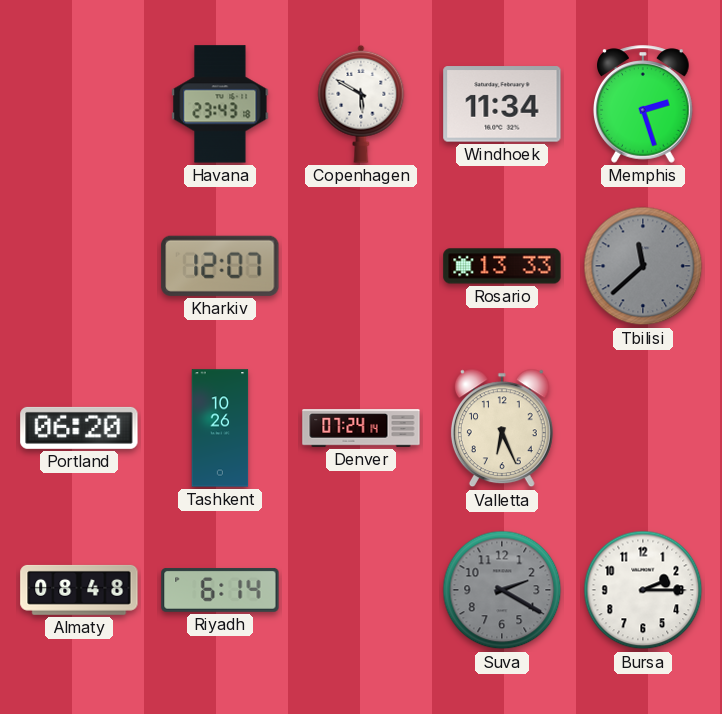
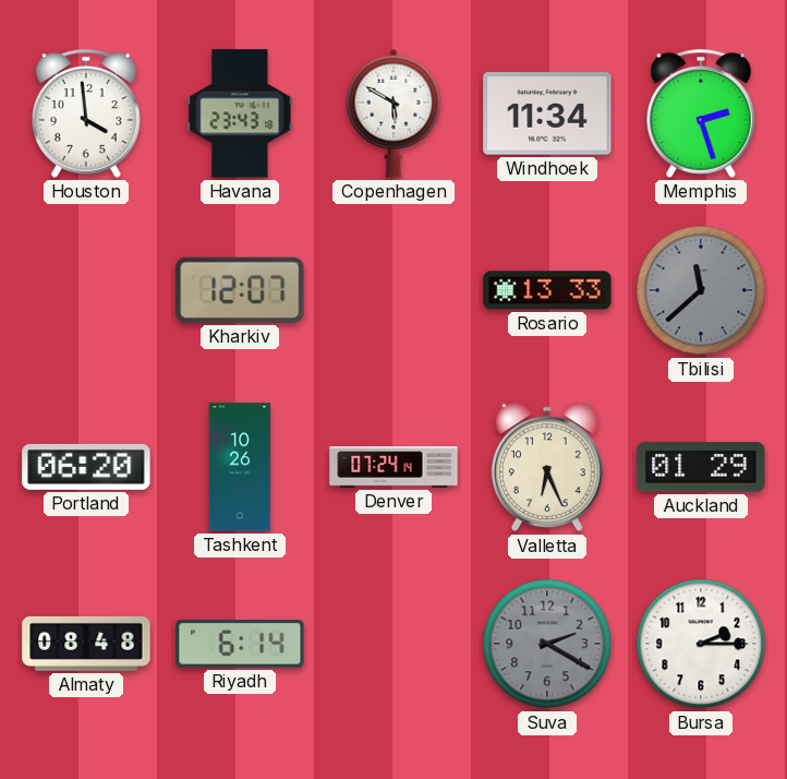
Houston: none -> 3:59 (87, 113)
Auckland: none -> 01:29 (701, 467)
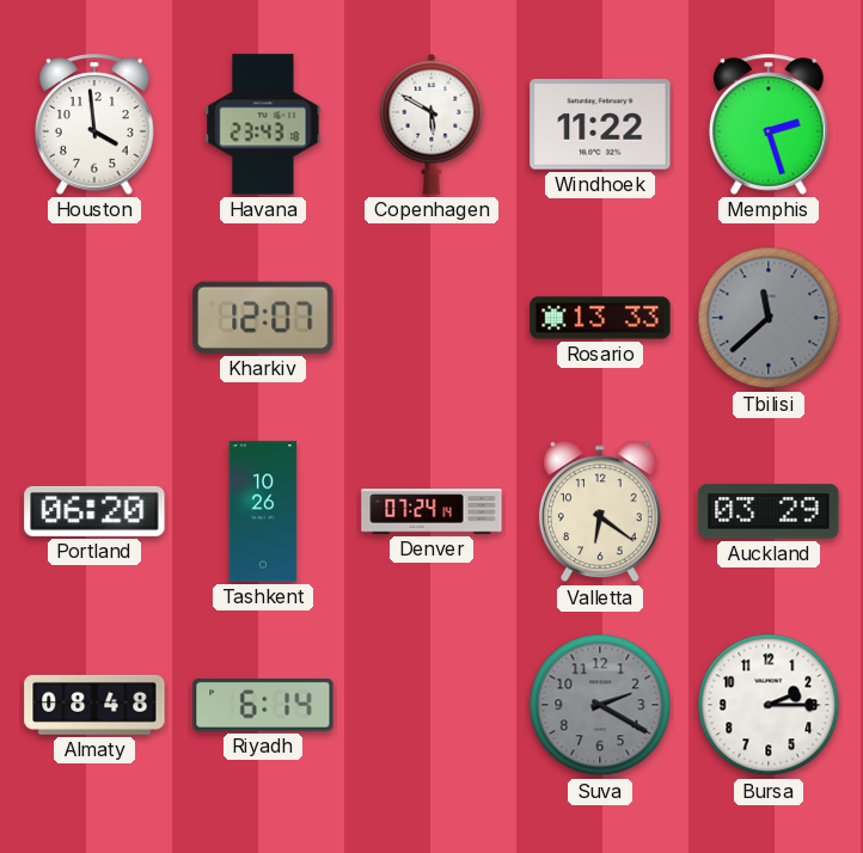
Windhoek: 11:34 -> 11:22 (600, 124)
Valletta: 6:26 -> 6:21 (600, 511)
Auckland: 01:29 -> 03:29 (769, 511)
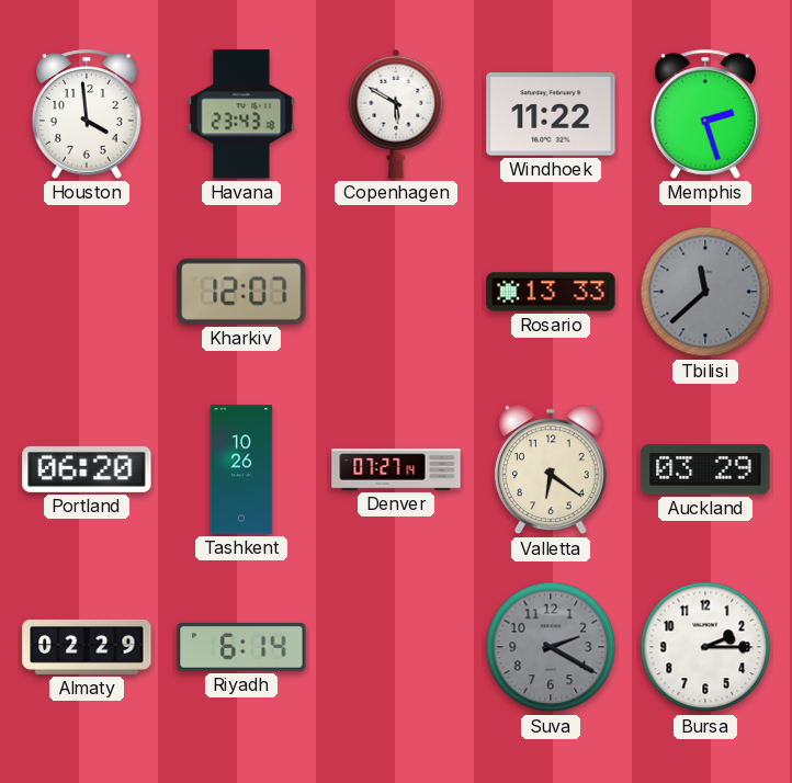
Denver: 07:24 -> 07:27 (396, 469)
Almaty: 08:48 -> 02:29 (87, 647)
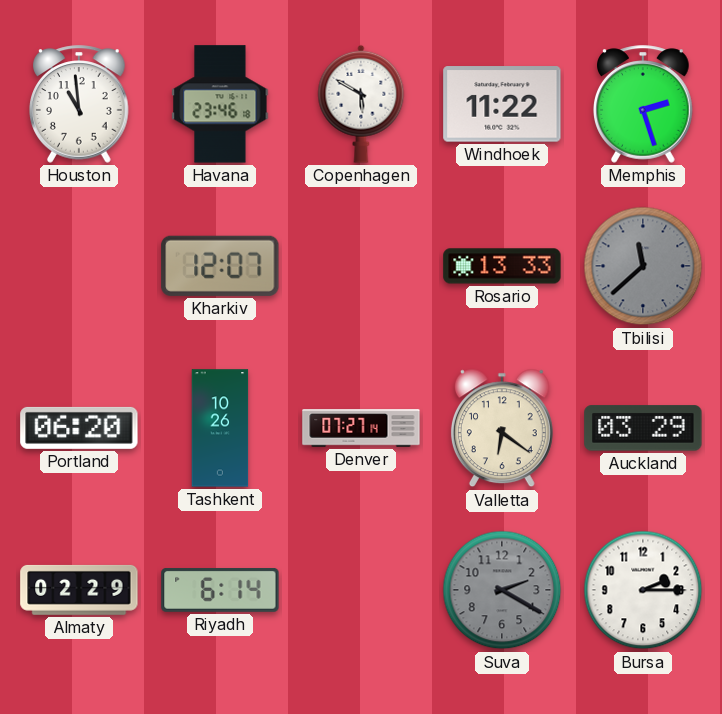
Houston: 3:59 -> 10:59 (80, 104)
Havana: 23:43 -> 23:46 (220, 104)
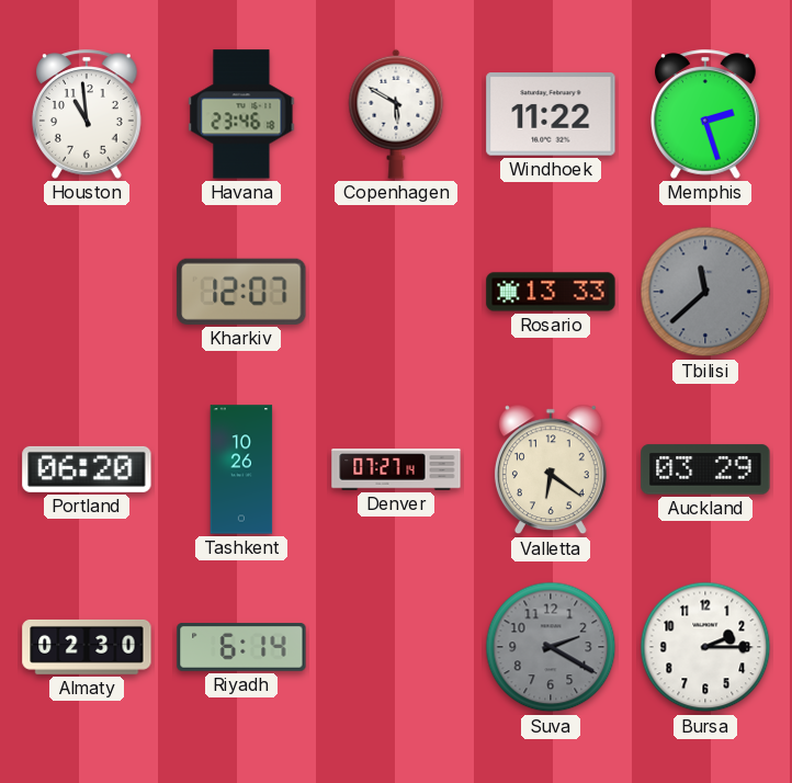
Almaty: 02:29 -> 02:30 (87, 647)
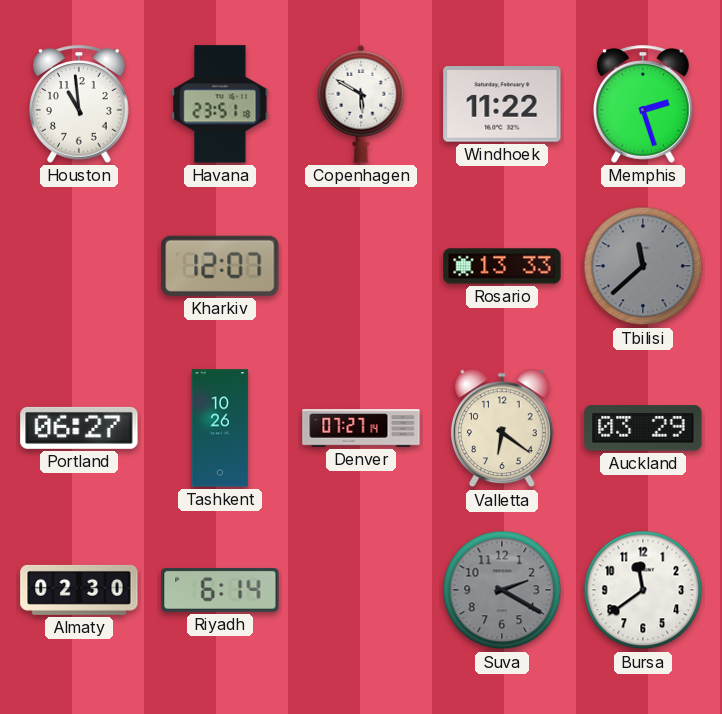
Havana: 23:46 -> 23:51 (220, 104)
Portland: 06:20 -> 06:27 (79, 428)
Bursa: 2:15 -> 11:39 (643, 590)
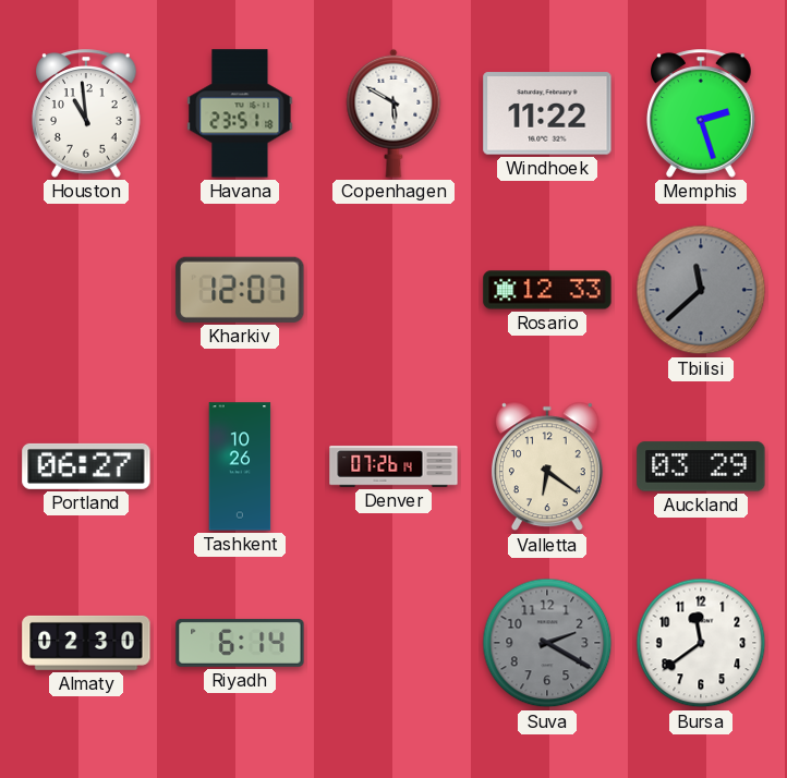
Rosario: 13:33 -> 12:33 (547, 290)
Denver: 07:27 -> 07:26 (393, 466)
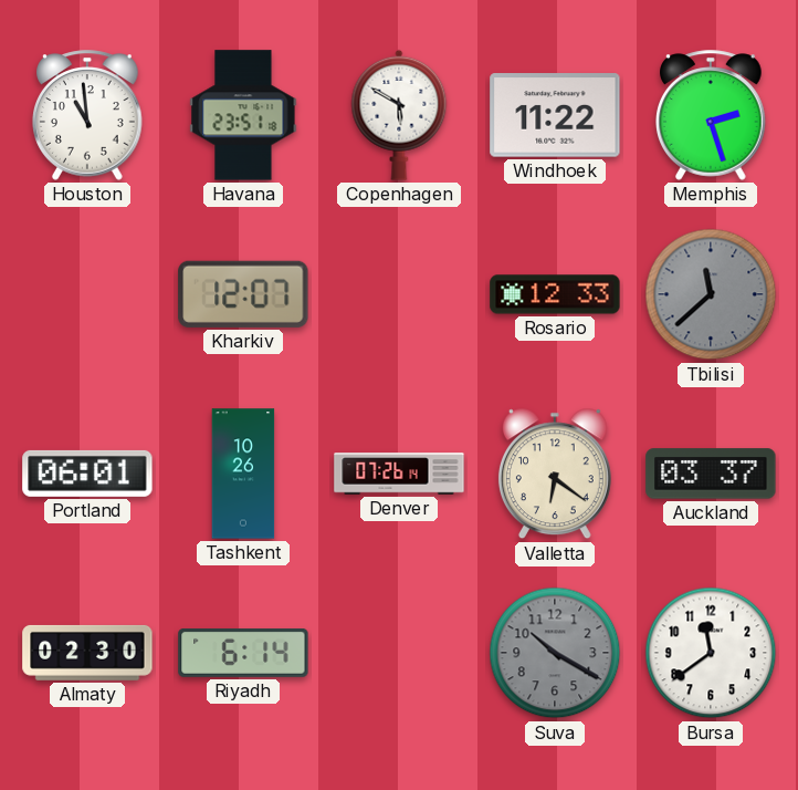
Portland: 06:27 -> 06:01 (87, 474)
Auckland: 03:29 -> 03:37 (711, 474)
Suva: 2:20 -> 10:20 (555, 653)
